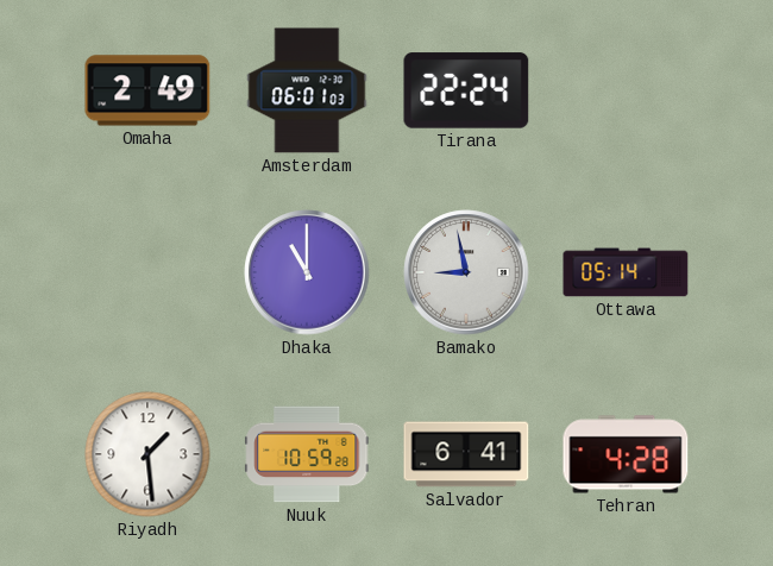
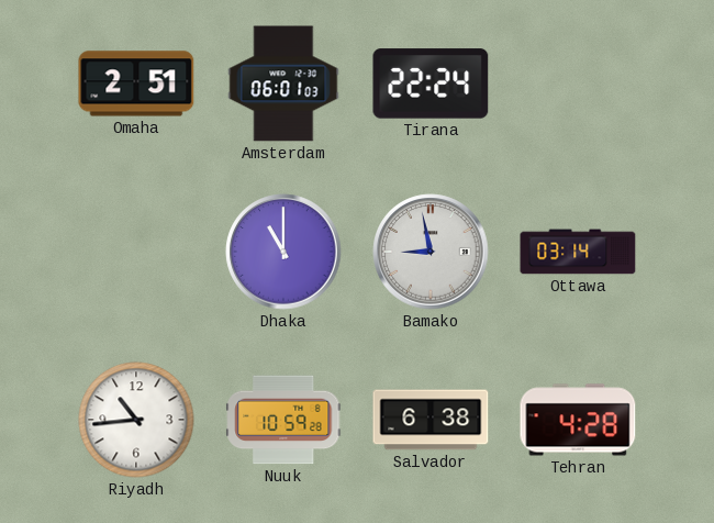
Omaha: 2:49 -> 2:51 (136, 84)
Ottawa: 05:14 -> 03:14 (578, 252)
Riyadh: 1:29 -> 10:44 (136, 420)
Salvador: 6:41 -> 6:38 (431, 420)
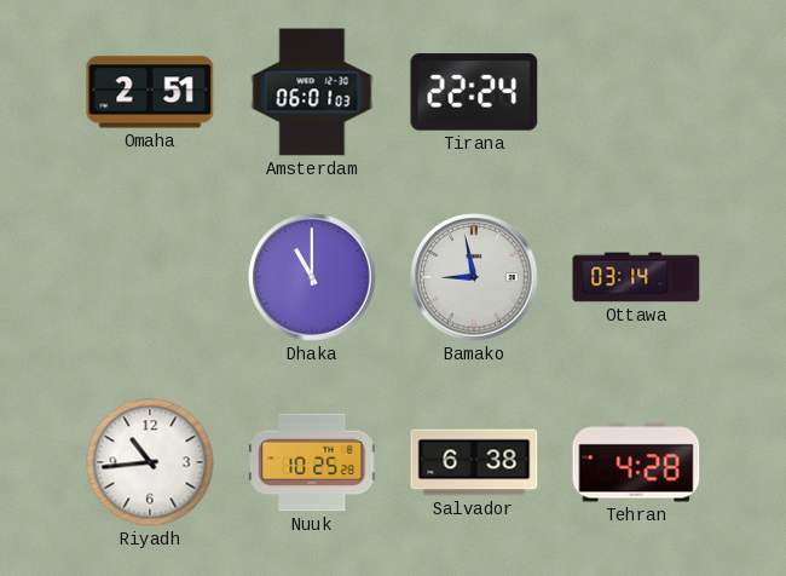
Nuuk: 10:59 -> 10:25 (312, 462)
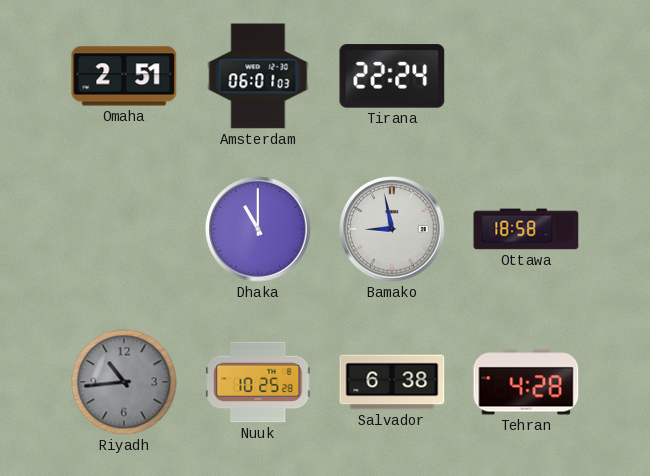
Ottawa: 03:14 -> 18:58 (526, 229)
Riyadh dial: white -> grey (124, 382)
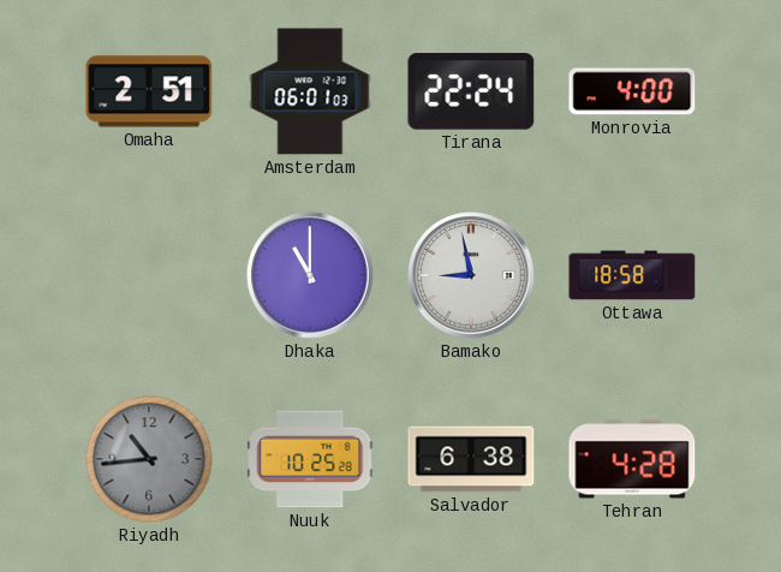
Monrovia: none -> 4:00 (632, 91)
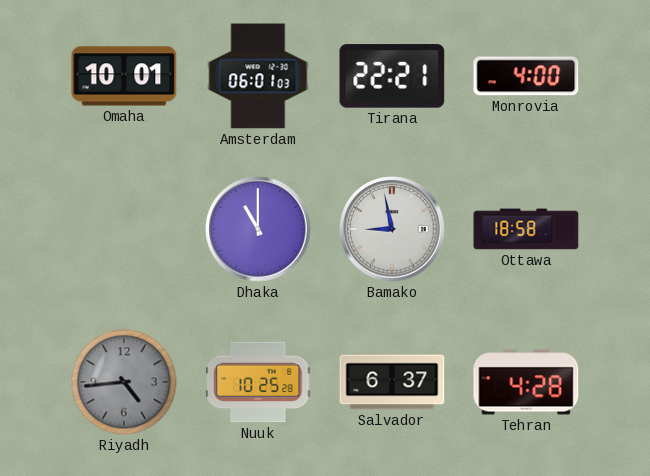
Omaha: 2:51 -> 10:01 (124, 76)
Tirana: 22:24 -> 22:21 (392, 76)
Riyadh: 10:44 -> 4:44 (124, 382)
Salvador: 6:38 -> 6:37 (392, 382)
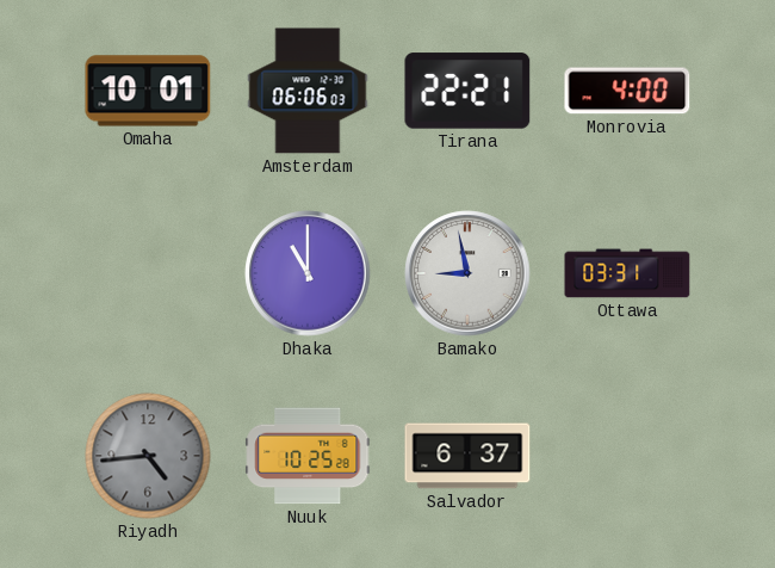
Amsterdam: 06:01 -> 06:06 (308, 91)
Ottawa: 18:58 -> 03:31 (627, 273)
Tehran: 4:28 -> none (526, 382)
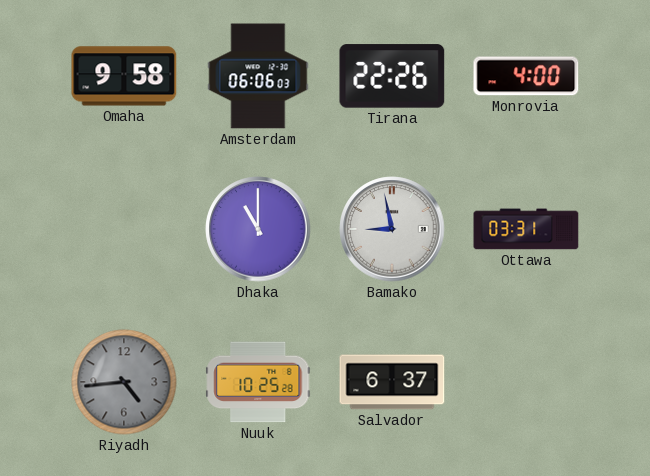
Omaha: 10:01 -> 9:58 (124, 76)
Tirana: 22:21 -> 22:26 (392, 76)
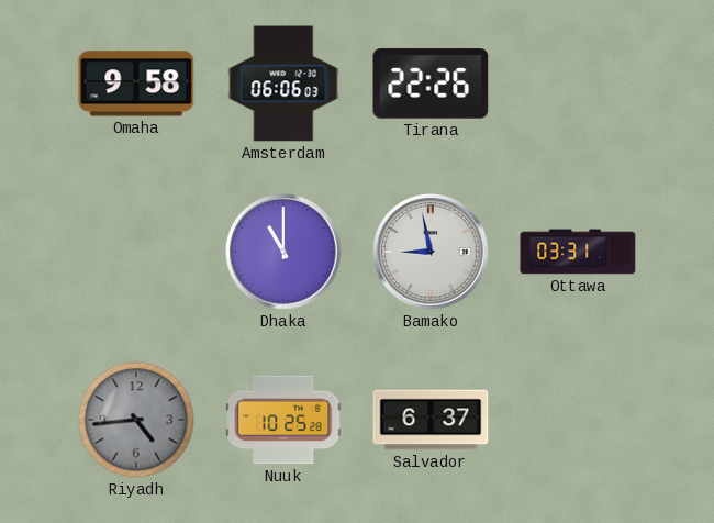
Monrovia: 4:00 -> none (526, 76)
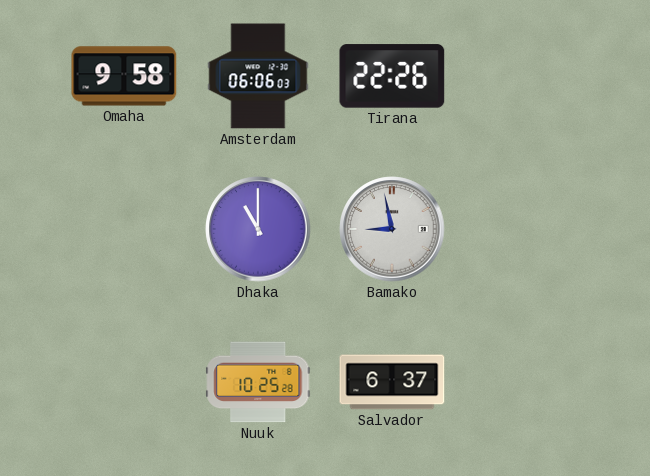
Ottawa: 03:31 -> none (578, 252)
Riyadh: 4:44 -> none (136, 420)
